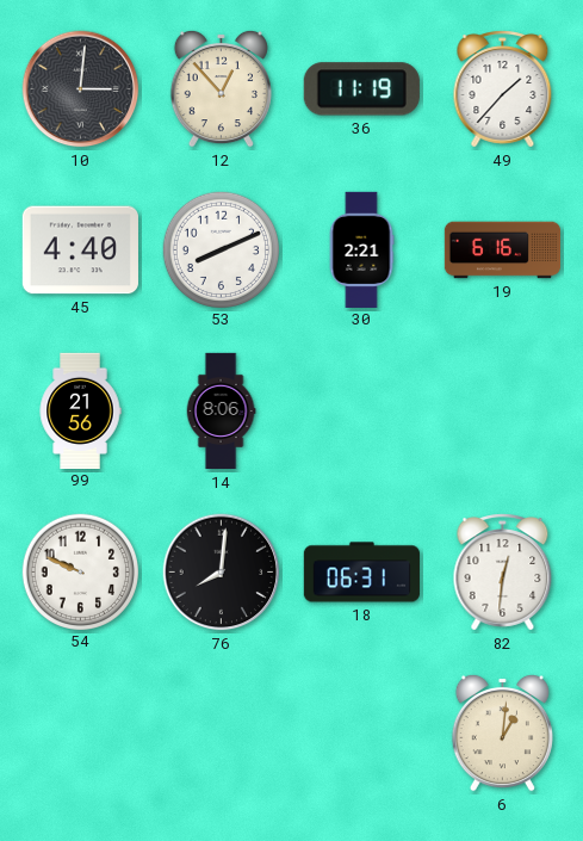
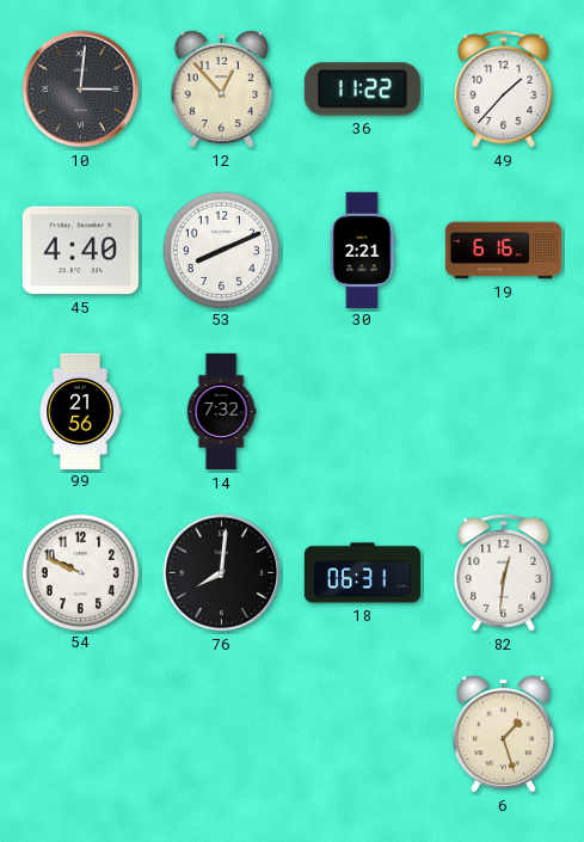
36: 11:19 -> 11:22 (362, 90)
14: 8:06 -> 7:32 (221, 412)
6: 1:01 -> 1:27 (503, 733)
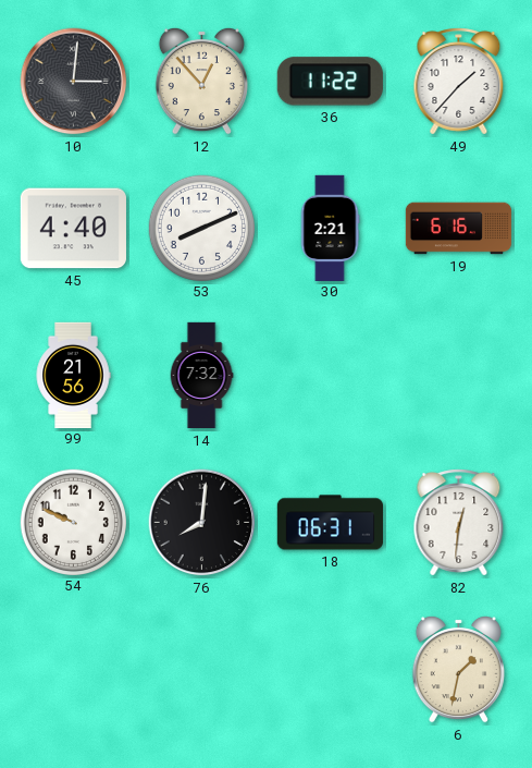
6: 1:27 -> 1:32 (458, 669)
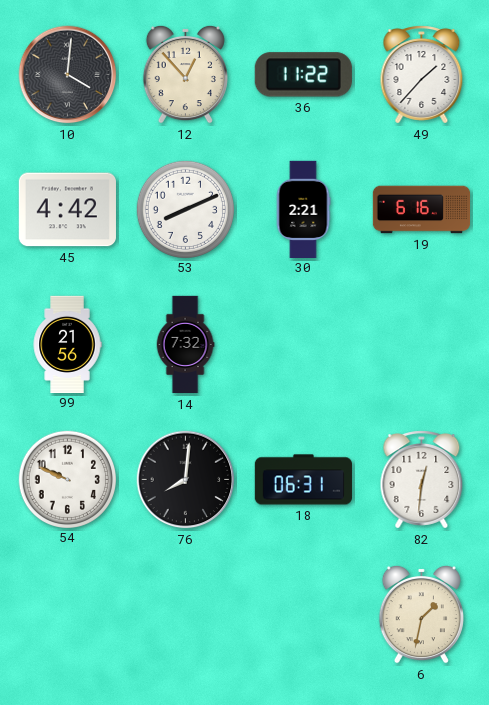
10: 3:01 -> 4:01 (68, 75)
45: 4:40 -> 4:42 (67, 210)
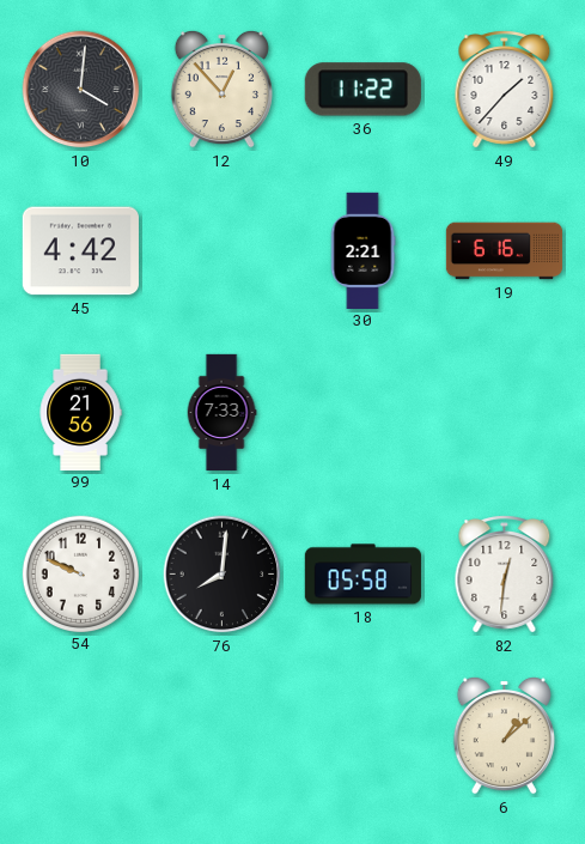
53: 8:11 -> none (185, 209)
14: 7:32 -> 7:33 (221, 413)
18: 06:31 -> 05:58 (362, 575)
6: 1:32 -> 1:08 (504, 735)
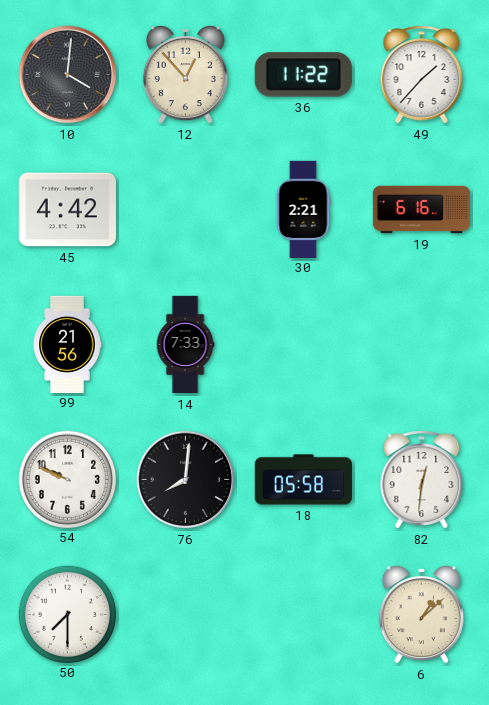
50: none -> 7:30 (67, 614)
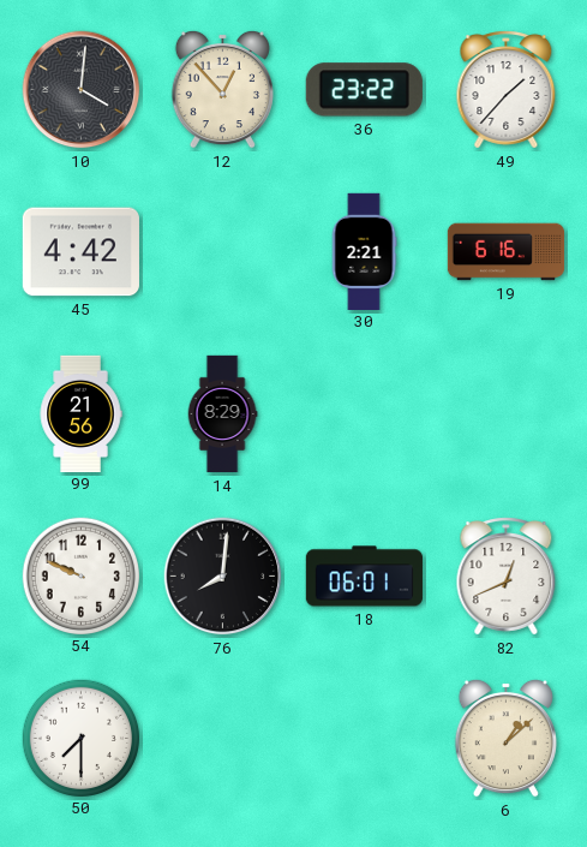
36: 11:22 -> 23:22 (364, 90)
14: 7:33 -> 8:29 (222, 414)
18: 05:58 -> 06:01 (364, 577)
82: 12:31 -> 12:41 (507, 577)
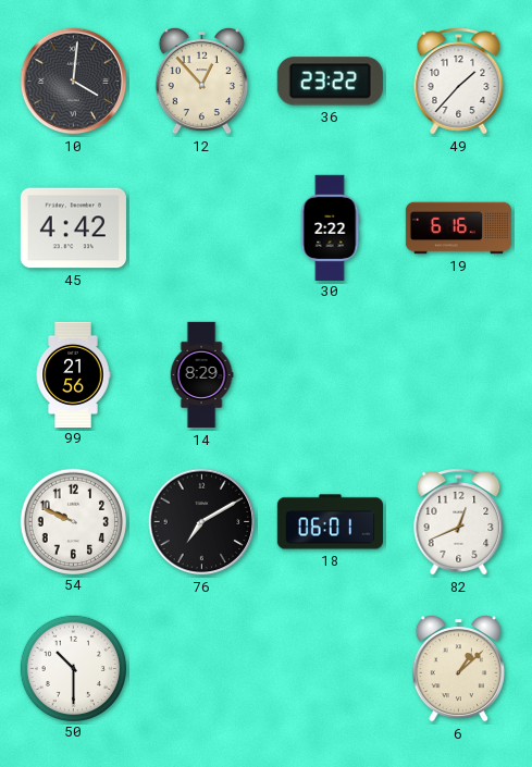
30: 2:21 -> 2:22 (330, 227)
76: 8:01 -> 7:10 (202, 522)
50: 7:30 -> 10:30 (73, 668)
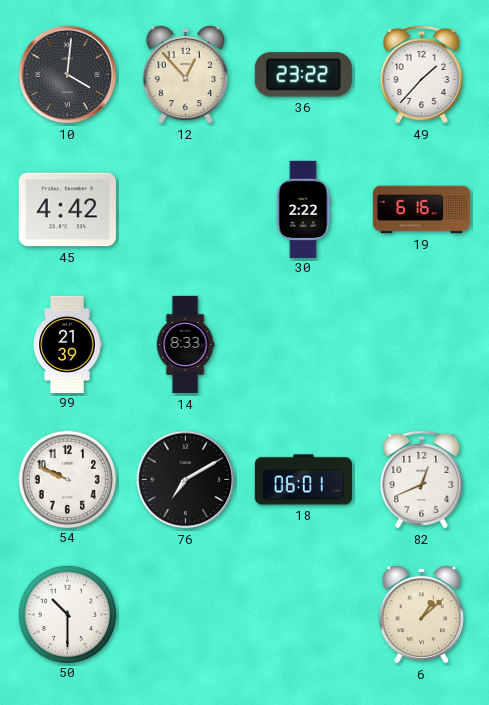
99: 21:56 -> 21:39 (67, 344)
14: 8:29 -> 8:33 (185, 345)
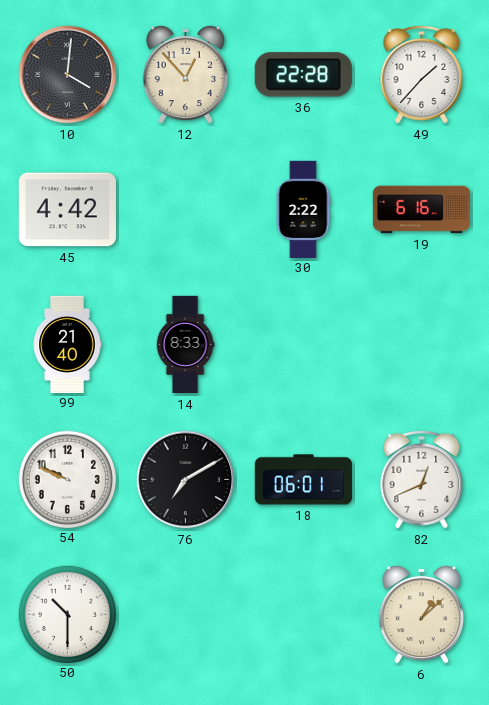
36: 23:22 -> 22:28 (303, 75)
99: 21:39 -> 21:40 (67, 344)
